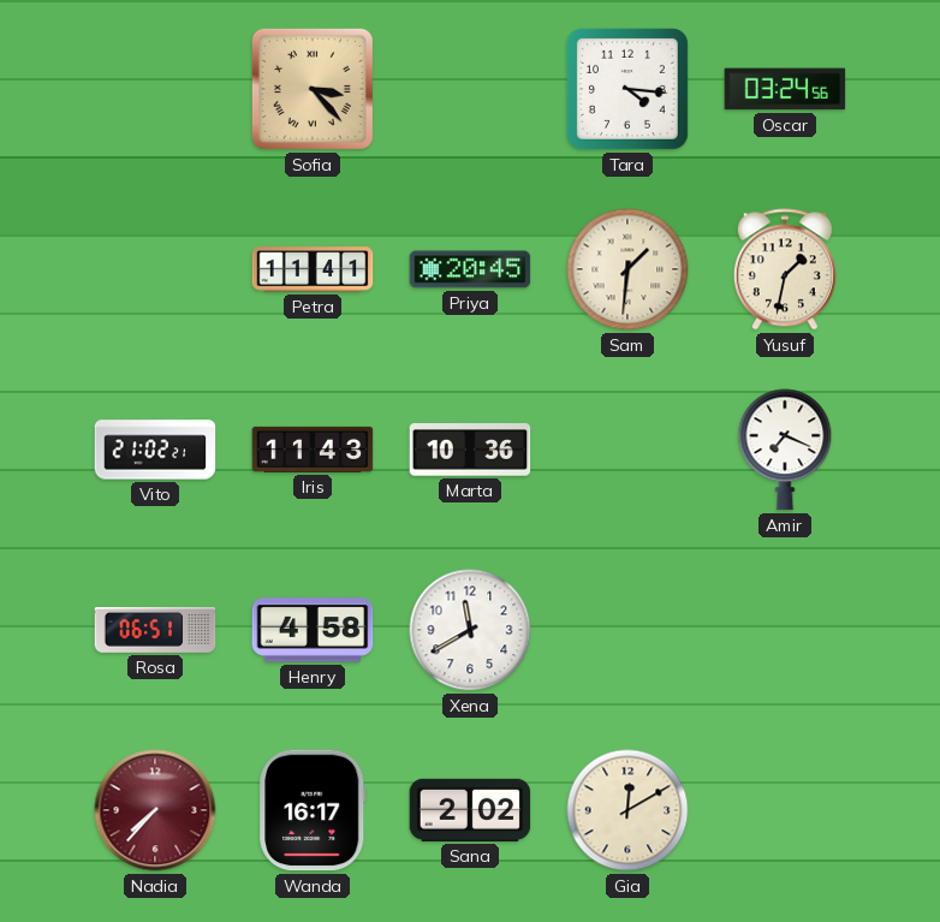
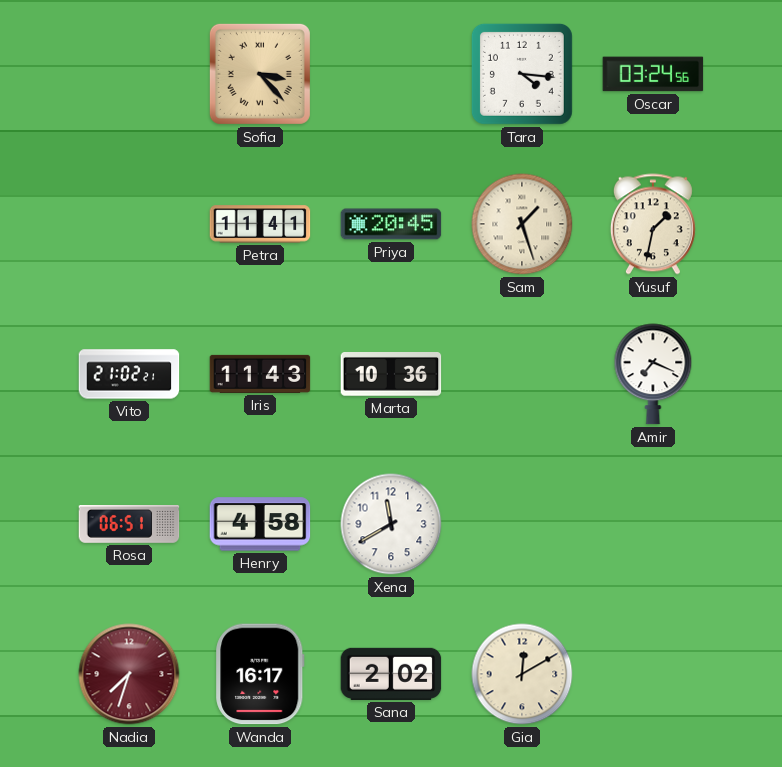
Sam: 1:31 -> 1:27 (522, 224)
Nadia: 7:37 -> 7:33 (129, 674)
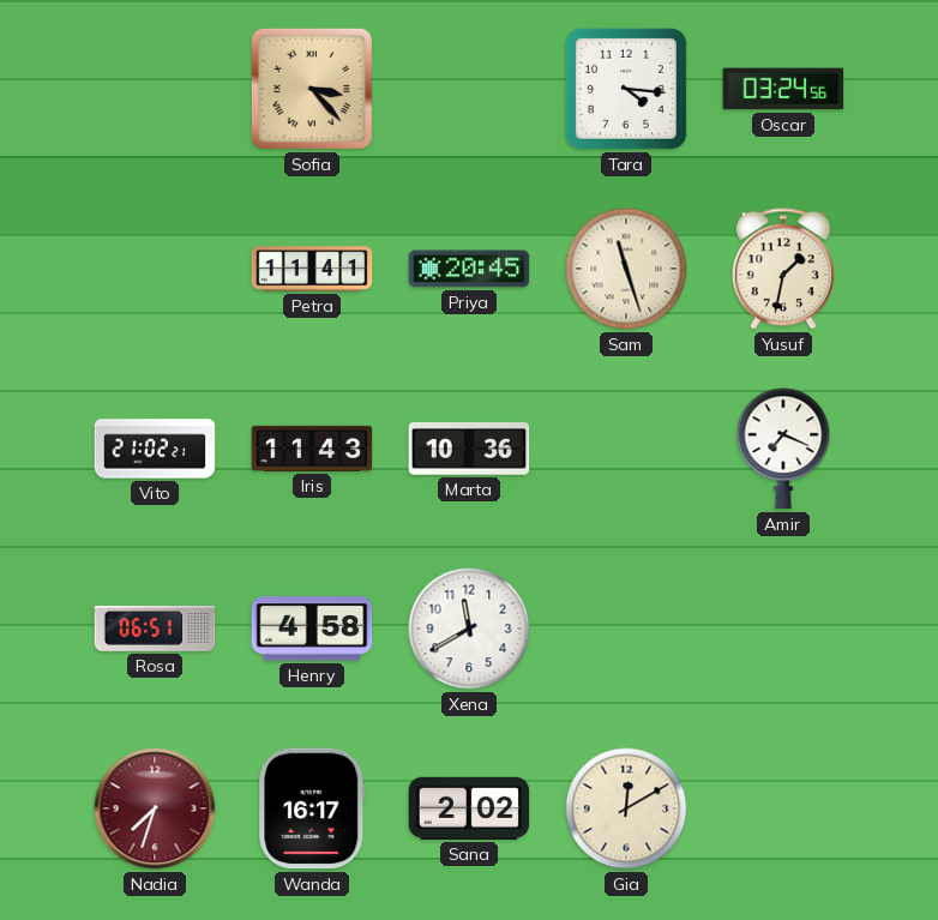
Sam: 1:27 -> 11:27 (626, 269)
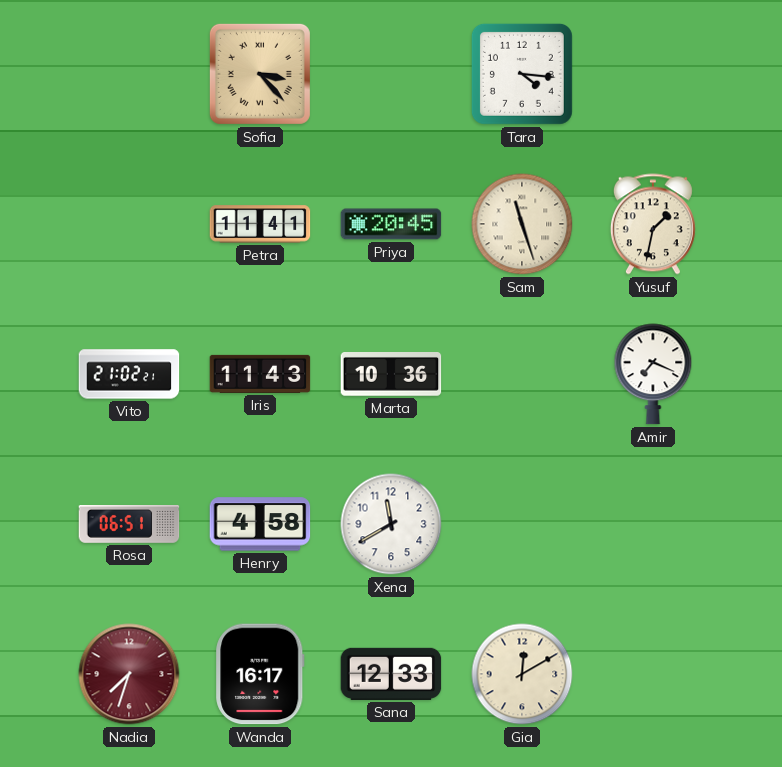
Oscar: 03:24 -> none (783, 89)
Sana: 2:02 -> 12:33 (391, 674)
